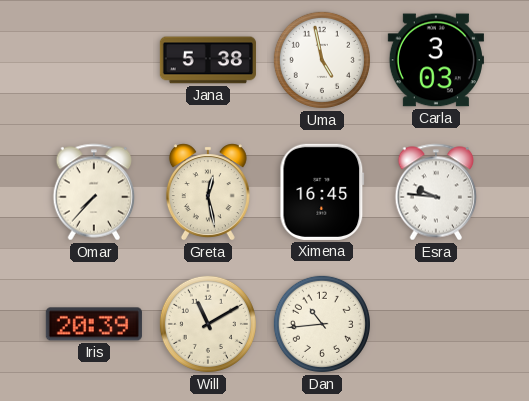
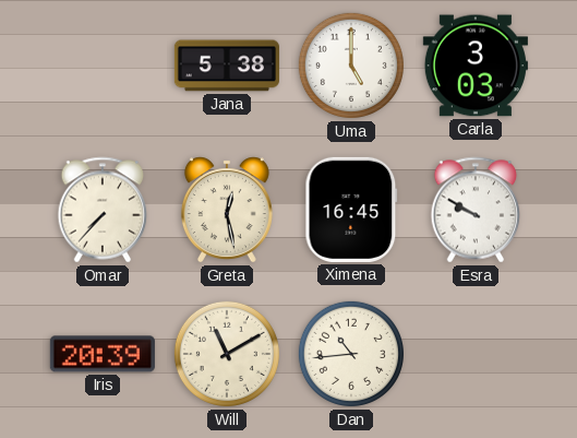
Uma: 4:58 -> 5:00 (351, 66)
Esra: 9:46 -> 9:50 (476, 210)
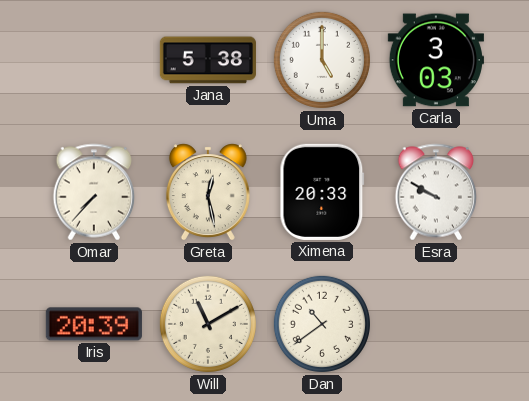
Ximena: 16:45 -> 20:33 (322, 192)
Dan: 10:44 -> 10:39 (322, 324)
